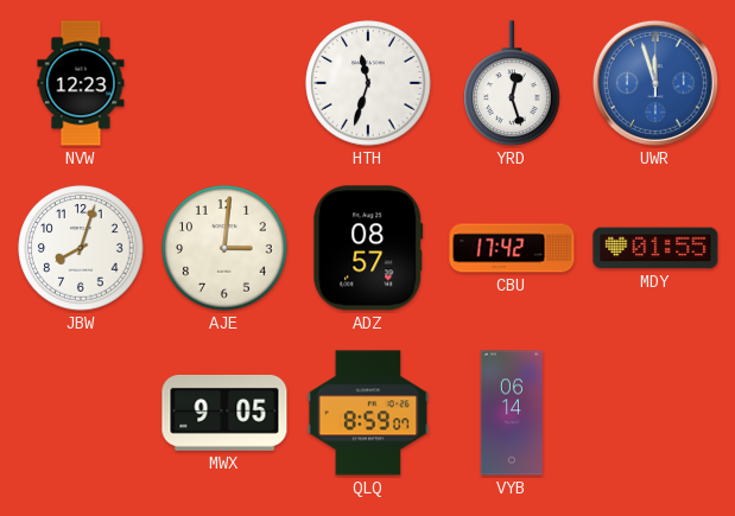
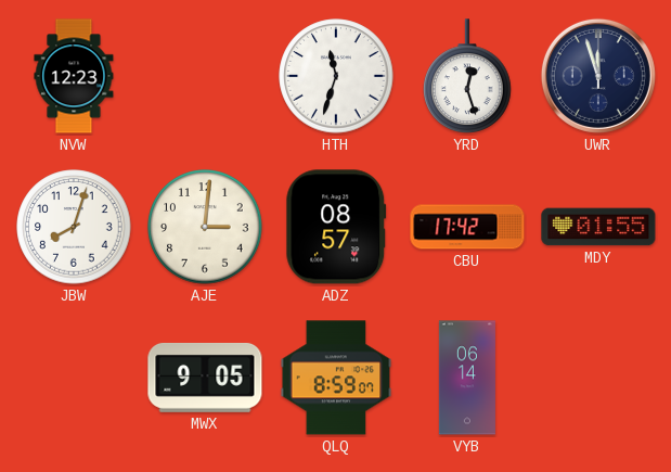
UWR dial: blue -> navy (598, 76)
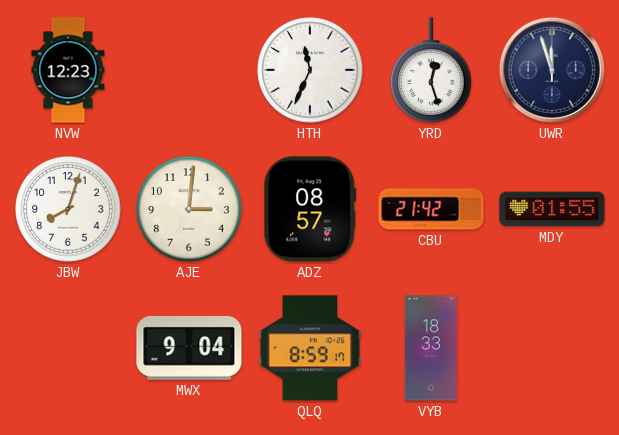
HTH: 11:33 -> 11:34 (310, 70)
CBU: 17:42 -> 21:42 (431, 209)
MWX: 9:05 -> 9:04 (189, 348)
QLQ: 8:59:07 -> 8:59:17 (310, 348)
VYB: 06:14 -> 18:33 (431, 348)
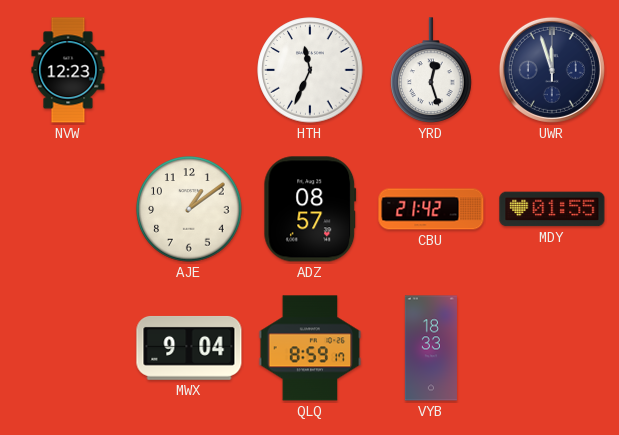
JBW: 8:03 -> none (68, 209)
AJE: 3:01 -> 1:09 (189, 209)
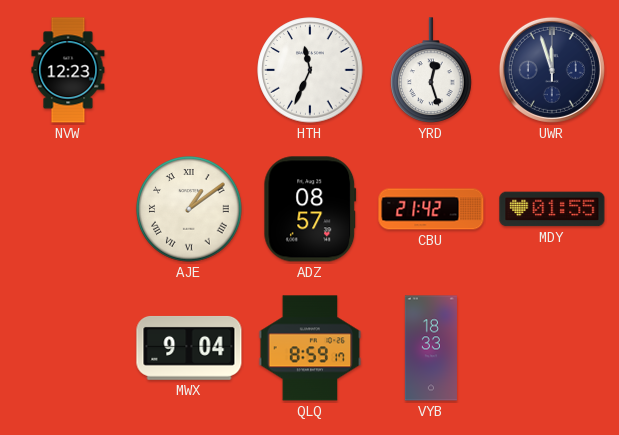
AJE numerals: Arabic -> Roman (189, 209)
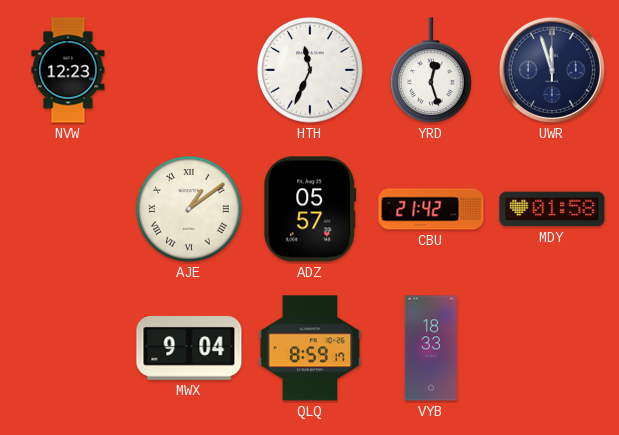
ADZ: 08:57 -> 05:57 (310, 209)
MDY: 01:55 -> 01:58 (552, 209)
